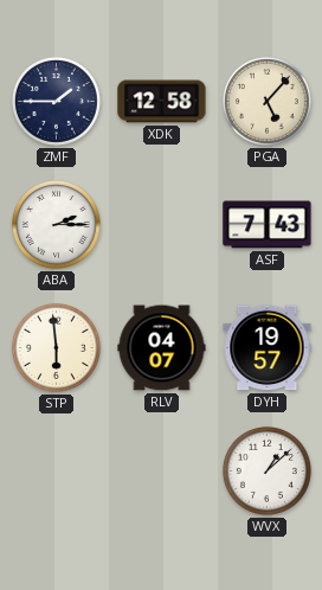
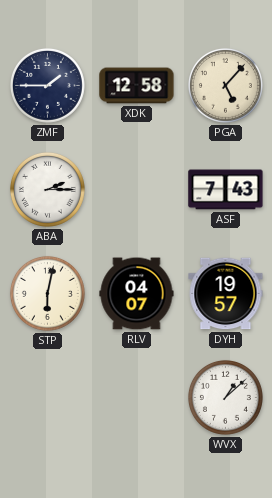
STP: 5:59 -> 6:02 (47, 293)
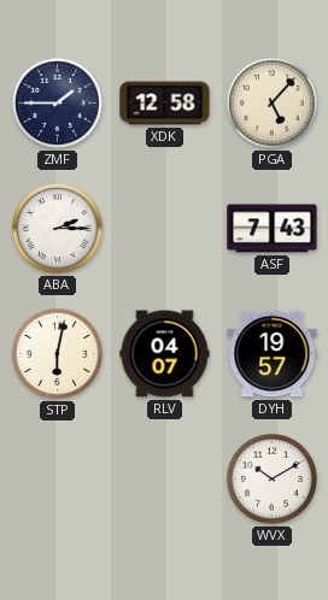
WVX: 1:08 -> 10:10 (271, 478)
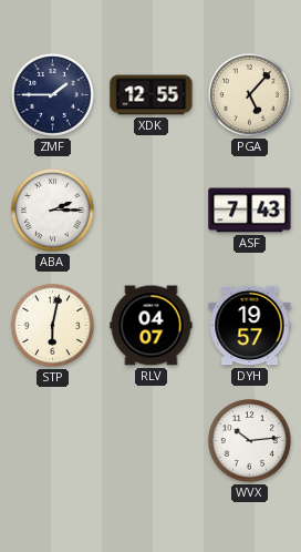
XDK: 12:58 -> 12:55 (152, 95)
WVX: 10:10 -> 10:14 (249, 440)
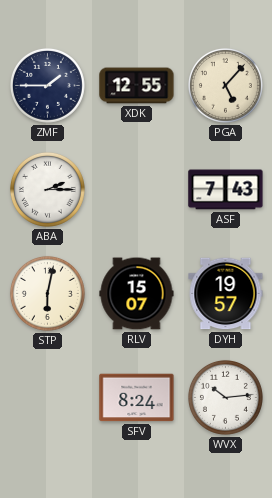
RLV: 04:07 -> 15:07 (137, 294)
SFV: none -> 8:24 (137, 398)
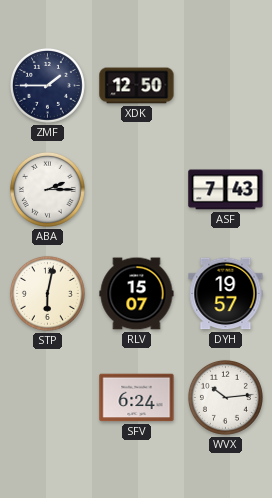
XDK: 12:55 -> 12:50 (137, 86)
PGA: 5:07 -> none (225, 85)
SFV: 8:24 -> 6:24 (137, 398)
